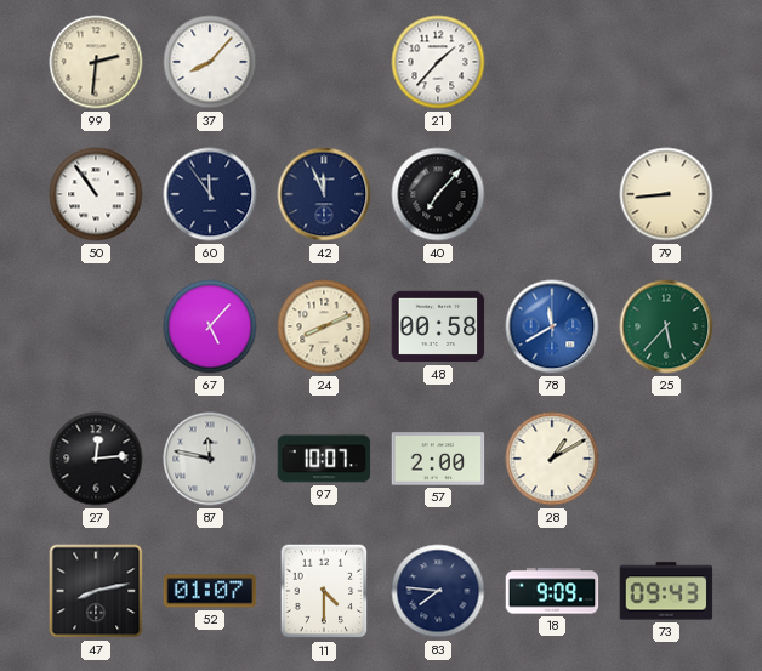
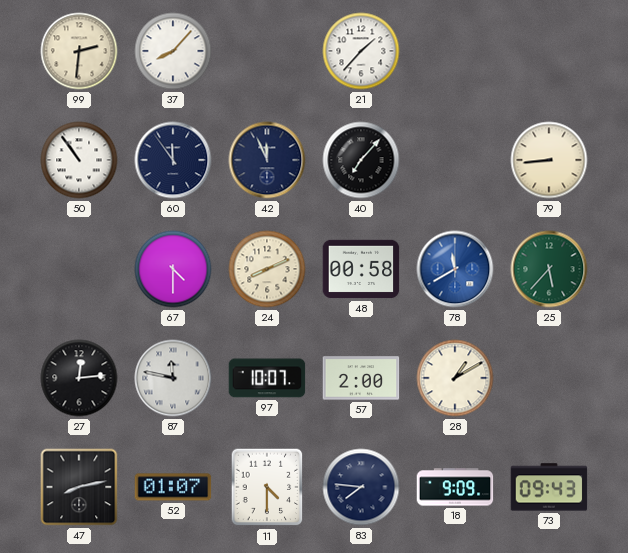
67: 5:07 -> 4:30 (173, 269)
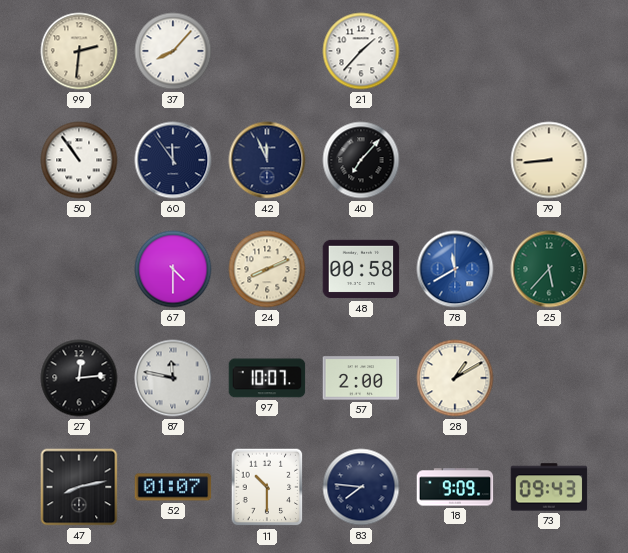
11: 4:30 -> 10:30 (267, 487)
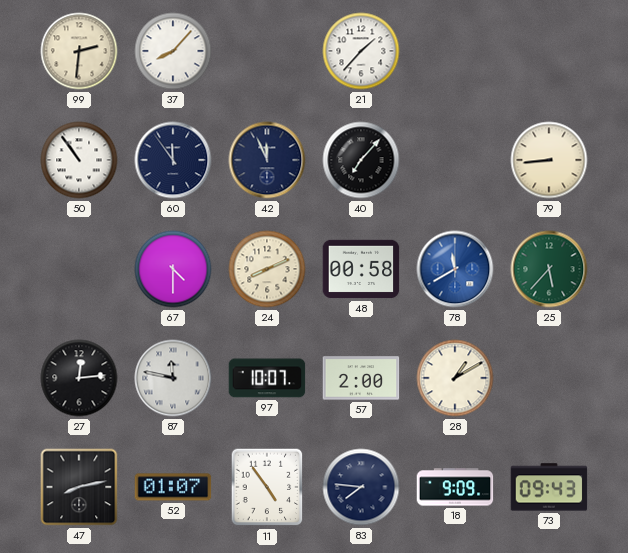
11: 10:30 -> 4:54 (267, 487)
